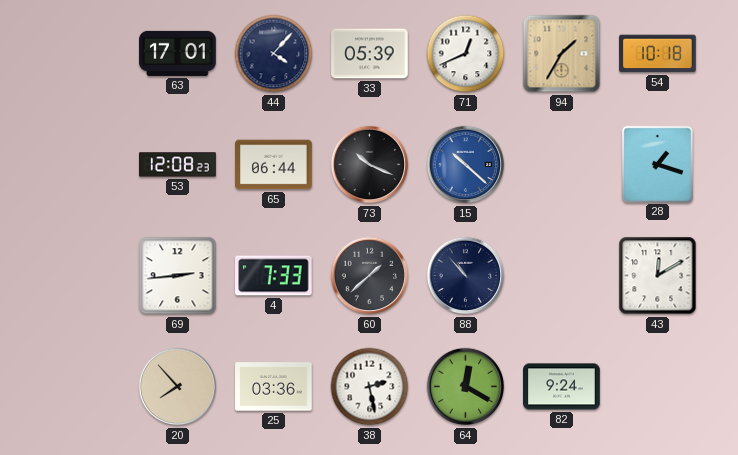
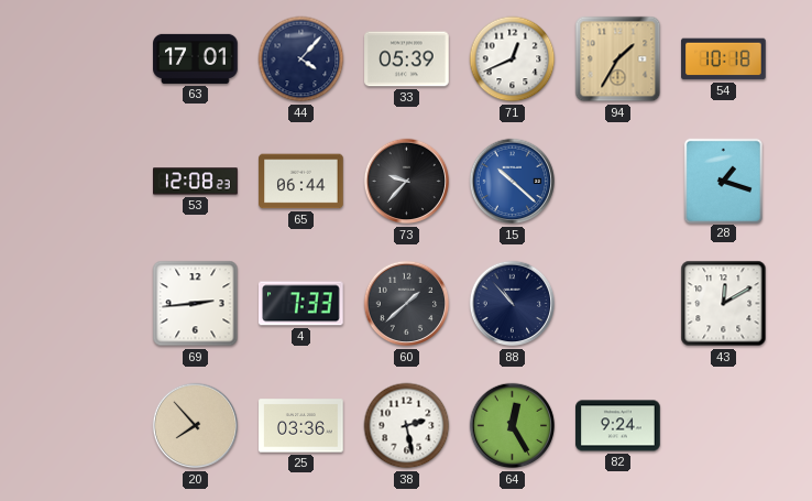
73: 10:19 -> 9:37 (407, 182)
64: 12:20 -> 12:25 (513, 426)
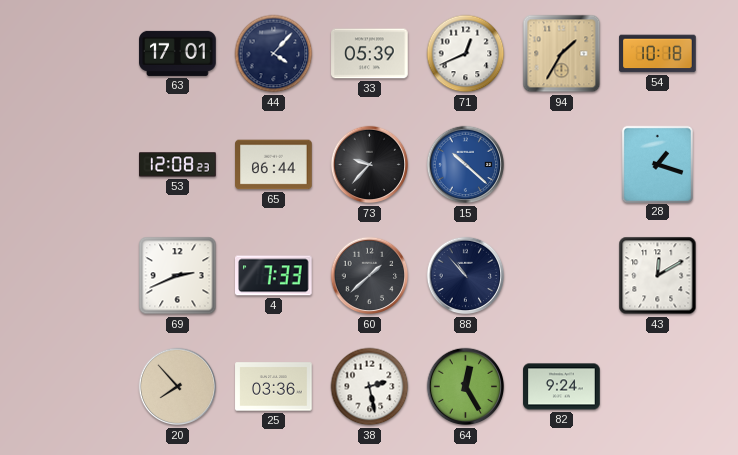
69: 2:44 -> 2:41 (178, 276)
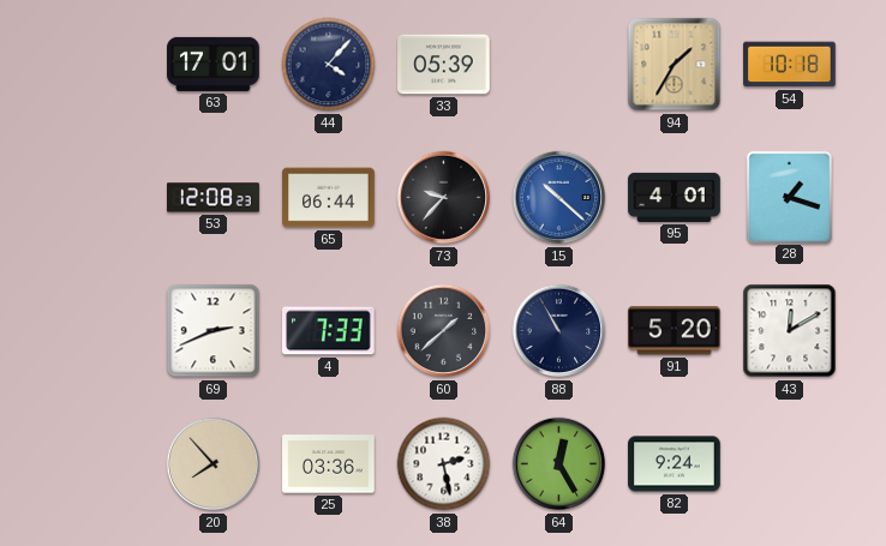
71: 12:41 -> none (466, 54)
95: none -> 4:01 (675, 197)
88: 10:53 -> 10:55 (559, 331)
91: none -> 5:20 (675, 331)
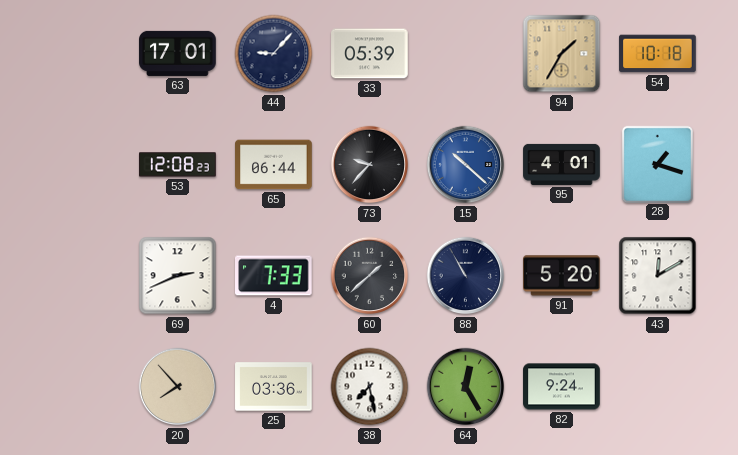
44: 4:07 -> 9:07 (274, 54)
38: 2:28 -> 7:28 (370, 387)
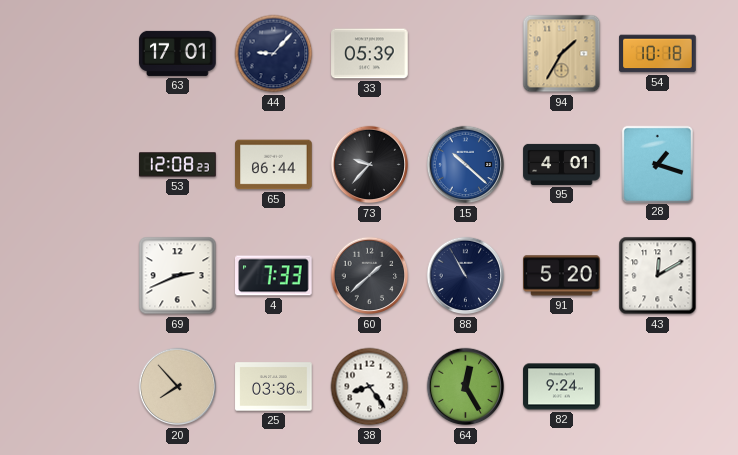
38: 7:28 -> 8:24 (370, 387)
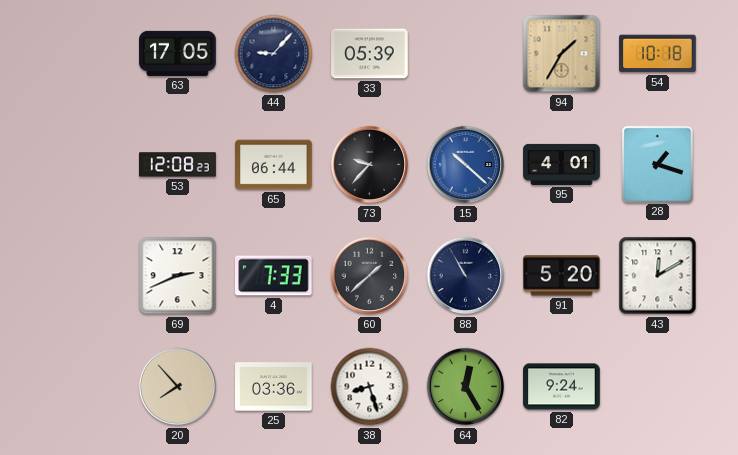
63: 17:01 -> 17:05 (178, 53)
38: 8:24 -> 8:27 (370, 387)
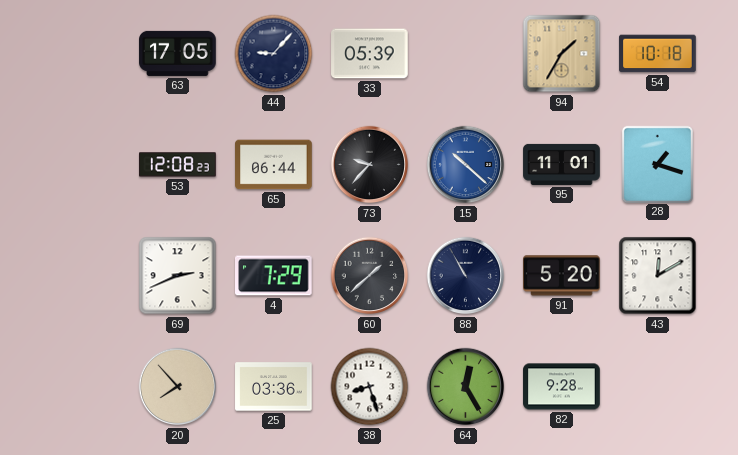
95: 4:01 -> 11:01 (562, 164)
4: 7:33 -> 7:29 (274, 276)
82: 9:24 -> 9:28 (562, 387)
